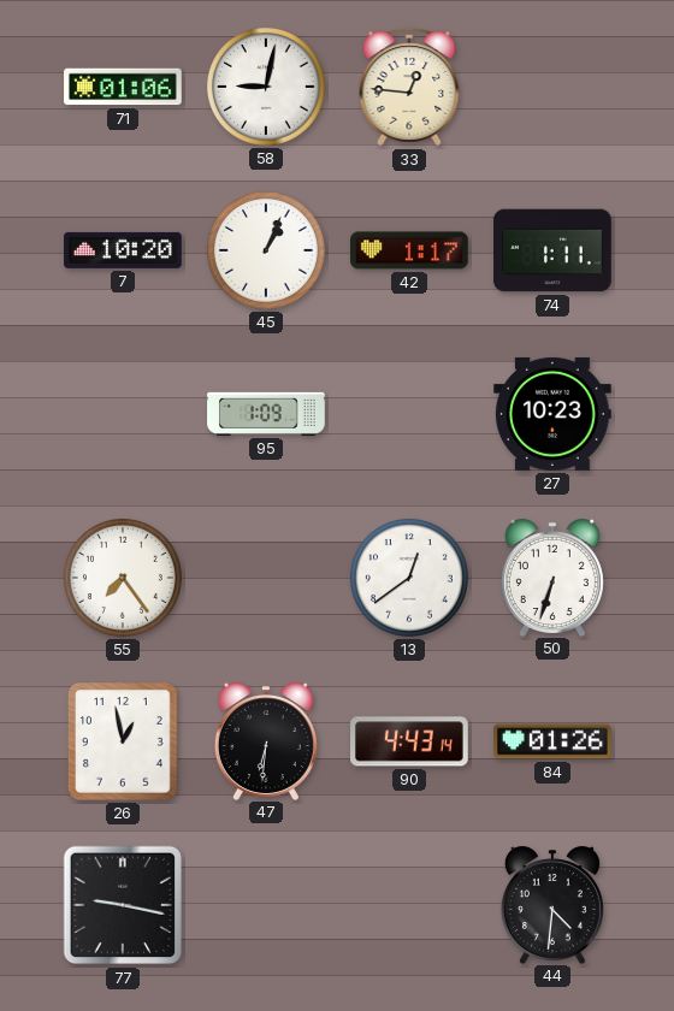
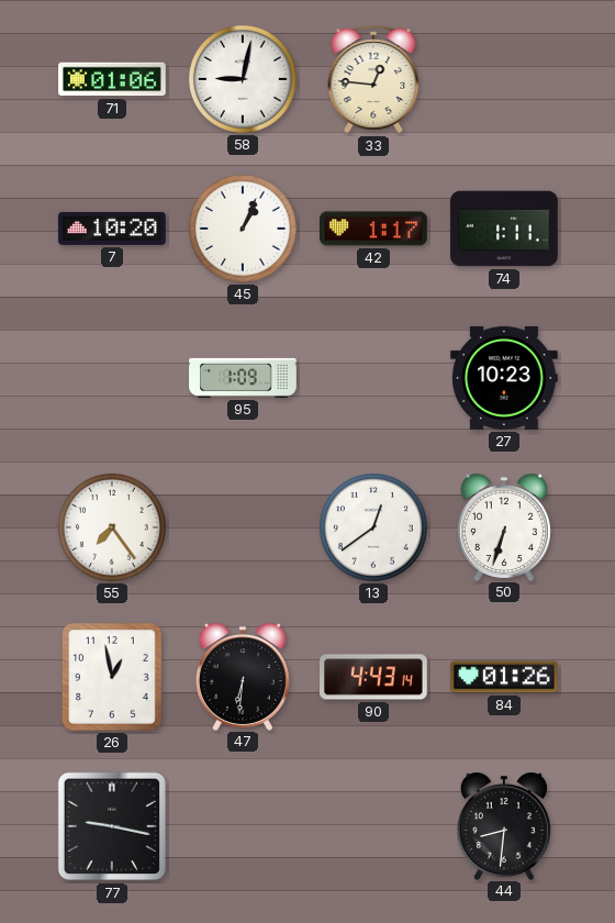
44: 4:31 -> 8:31 (504, 826)
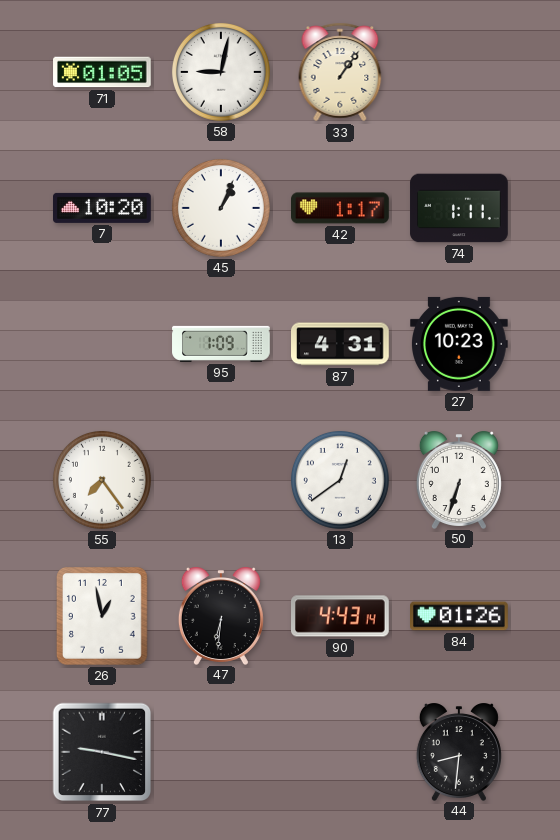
71: 01:06 -> 01:05 (102, 72)
33: 12:46 -> 1:06 (340, 72)
87: none -> 4:31 (341, 344)
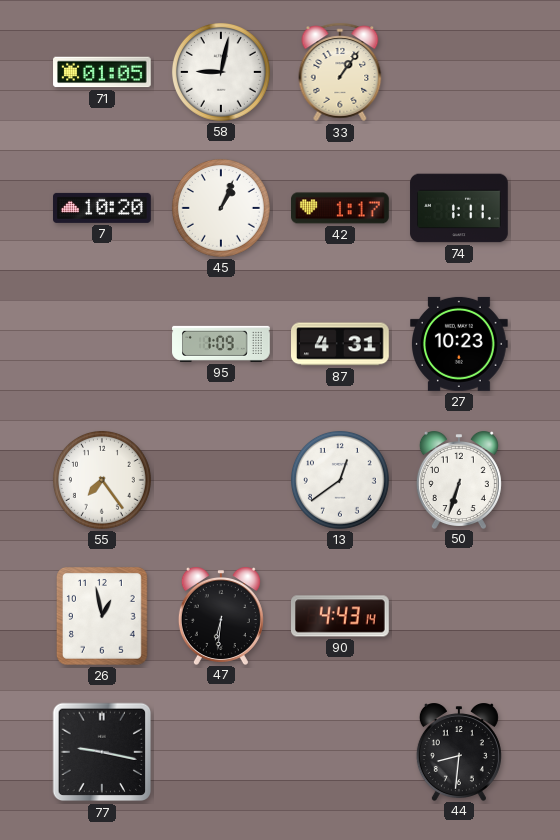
84: 01:26 -> none (460, 616)
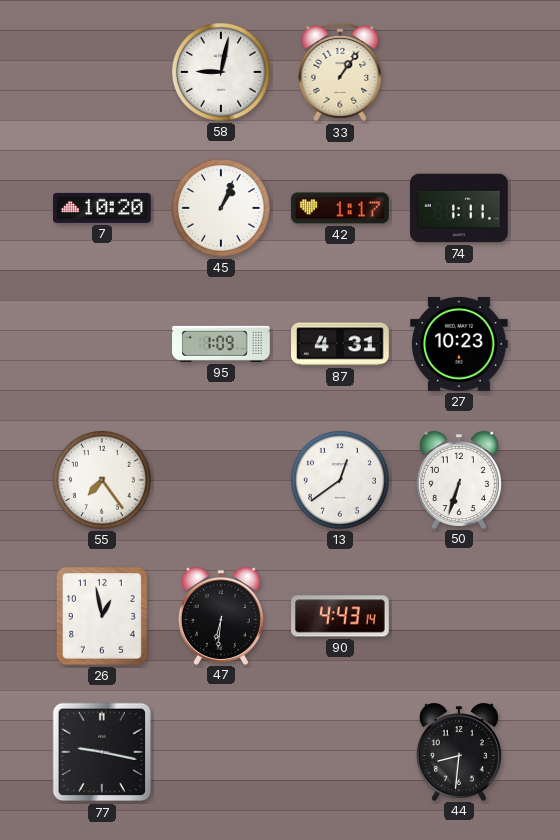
71: 01:05 -> none (102, 72)
